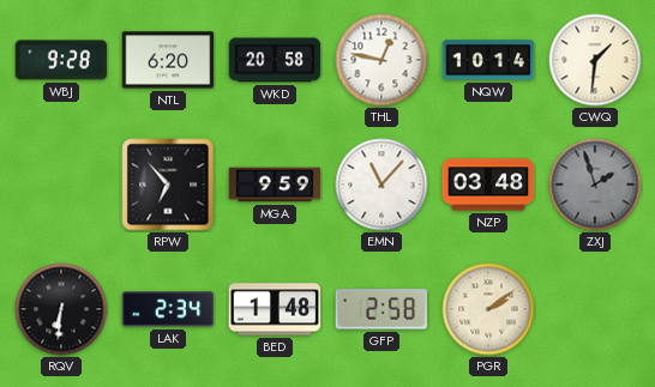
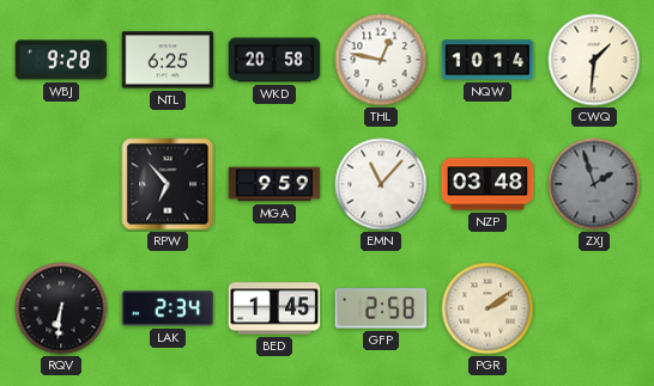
NTL: 6:20 -> 6:25 (168, 60)
BED: 1:48 -> 1:45 (274, 308)
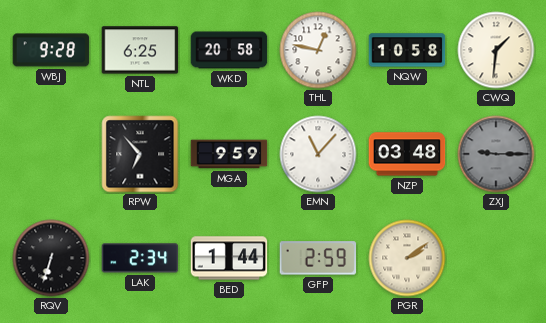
NQW: 10:14 -> 10:58 (407, 50)
ZXJ: 1:57 -> 9:15 (496, 154)
RQV: 6:31 -> 6:33 (51, 258)
BED: 1:45 -> 1:44 (229, 258)
GFP: 2:58 -> 2:59 (318, 258)
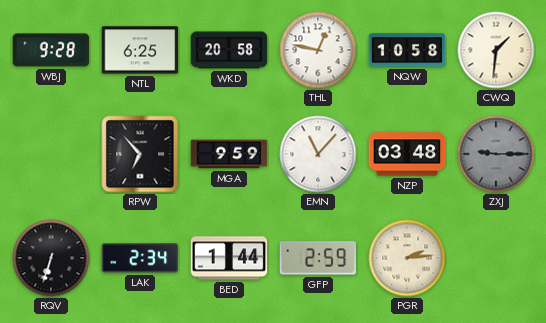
PGR: 2:09 -> 2:14 (407, 258)
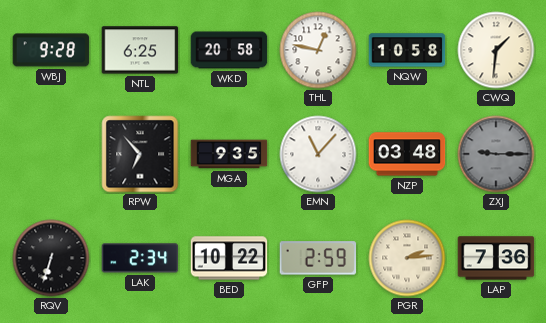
MGA: 9:59 -> 9:35 (229, 154)
BED: 1:44 -> 10:22 (229, 258)
LAP: none -> 7:36 (496, 258)
